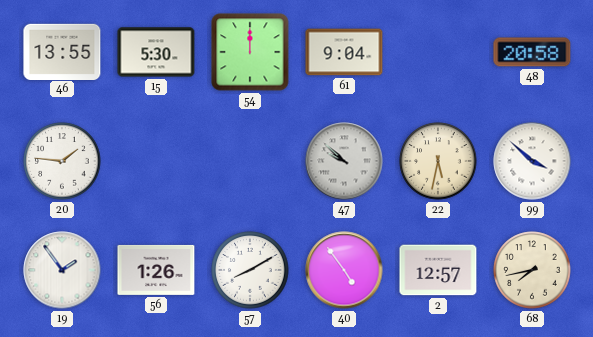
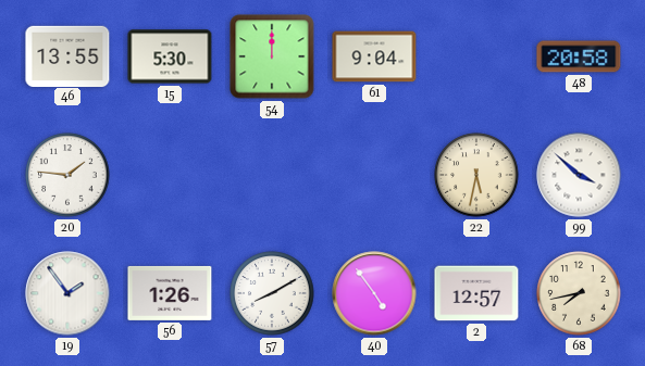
47: 9:52 -> none (344, 161)
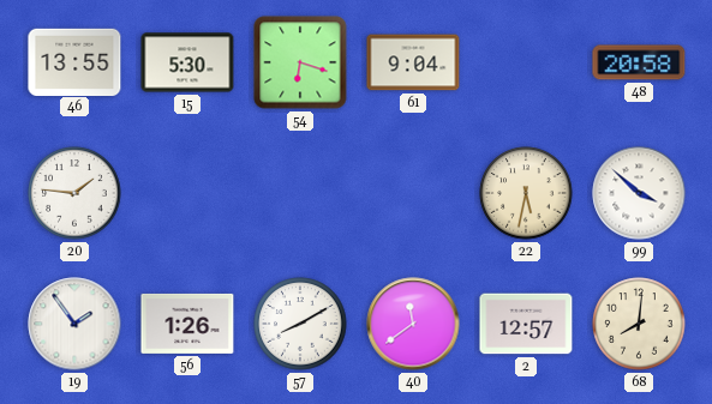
54: 12:00 -> 6:18 (300, 62)
40: 4:54 -> 11:39 (413, 324)
68: 7:43 -> 8:01 (639, 324)
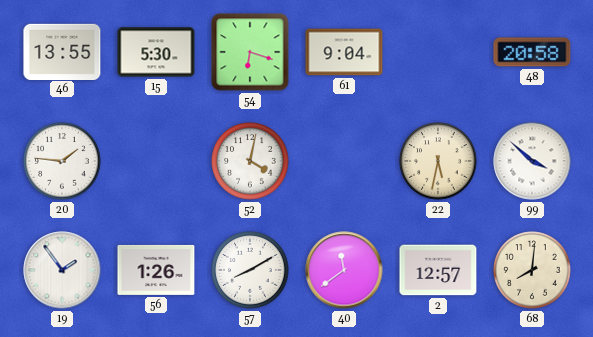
52: none -> 4:02 (250, 161)
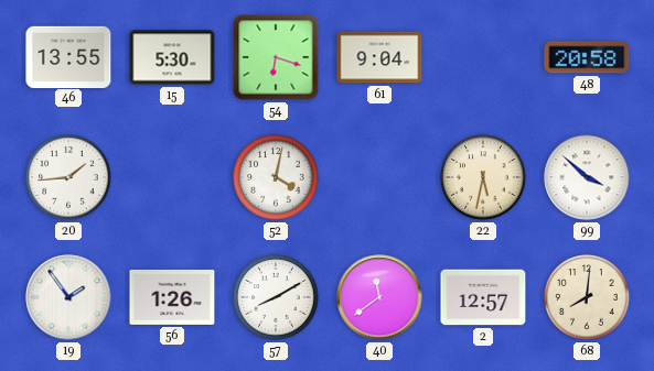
20: 1:46 -> 1:44 (68, 177)
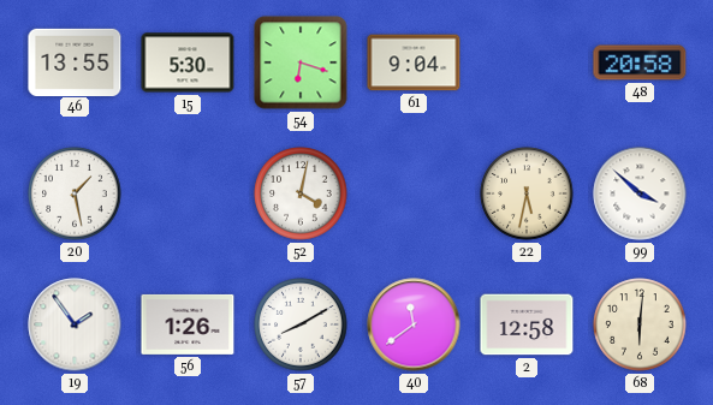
20: 1:44 -> 1:28 (75, 193)
2: 12:57 -> 12:58 (527, 324)
68: 8:01 -> 6:01 (640, 324)
